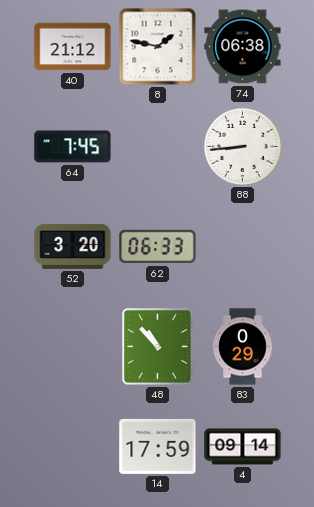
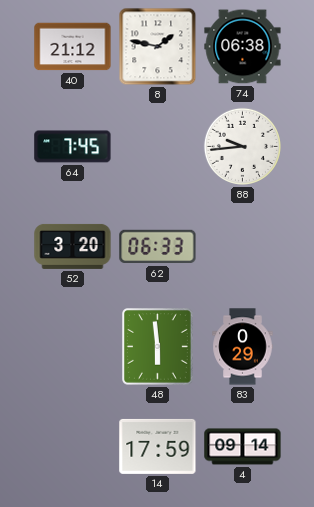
88: 8:44 -> 9:44 (242, 146)
48: 10:53 -> 5:59 (158, 347)
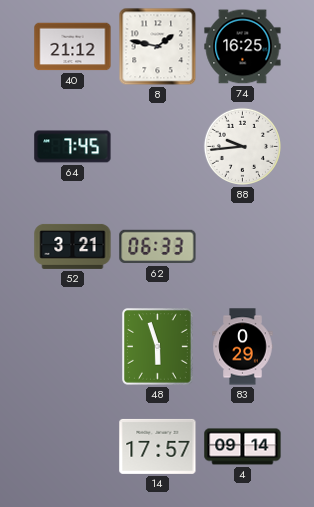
74: 06:38 -> 16:25 (243, 47)
52: 3:20 -> 3:21 (73, 246)
48: 5:59 -> 5:57 (158, 347)
14: 17:59 -> 17:57 (158, 446)
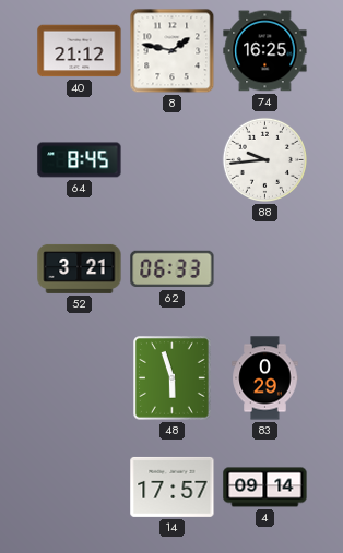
64: 7:45 -> 8:45 (80, 160)
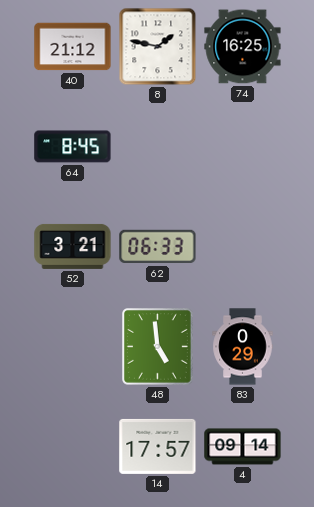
88: 9:44 -> none (264, 159)
48: 5:57 -> 4:59 (158, 347)
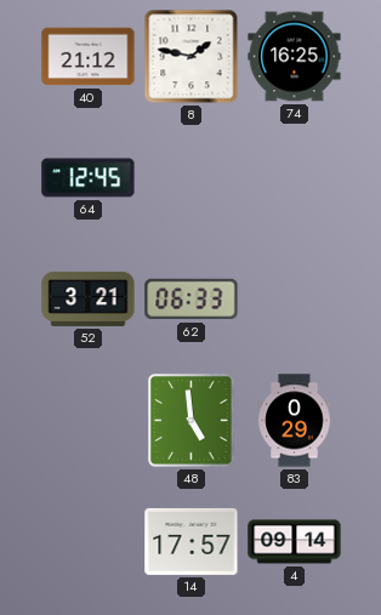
64: 8:45 -> 12:45 (89, 178)
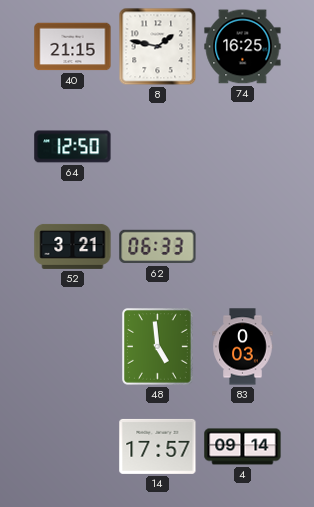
40: 21:12 -> 21:15 (73, 47)
64: 12:45 -> 12:50 (73, 147)
83: 0:29 -> 0:03 (243, 347)
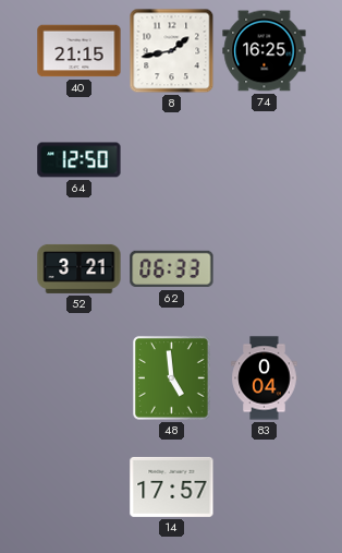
8: 1:47 -> 1:43 (172, 51)
83: 0:03 -> 0:04 (265, 378)
4: 09:14 -> none (243, 447)
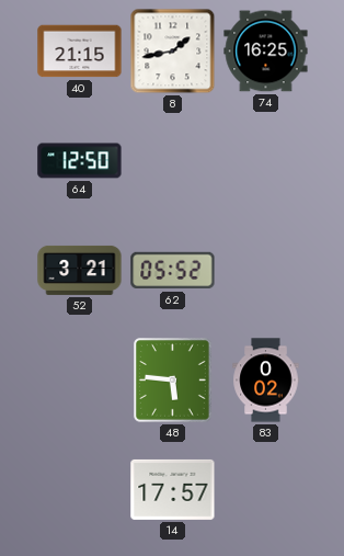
62: 06:33 -> 05:52 (173, 271)
48: 4:59 -> 5:46 (173, 381)
83: 0:04 -> 0:02 (266, 381)
